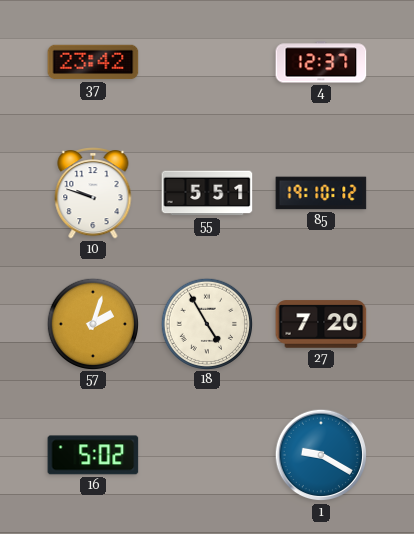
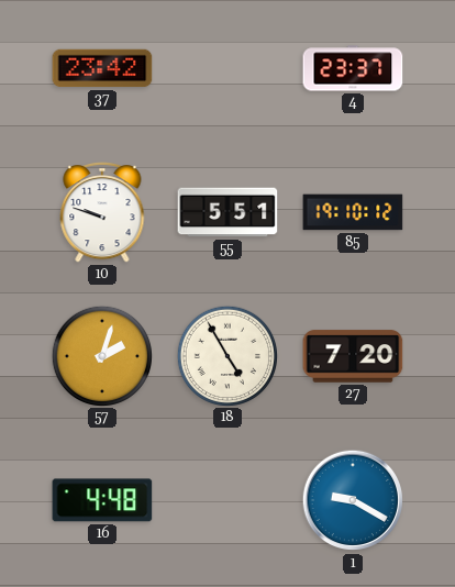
4: 12:37 -> 23:37 (353, 68)
16: 5:02 -> 4:48 (102, 500)
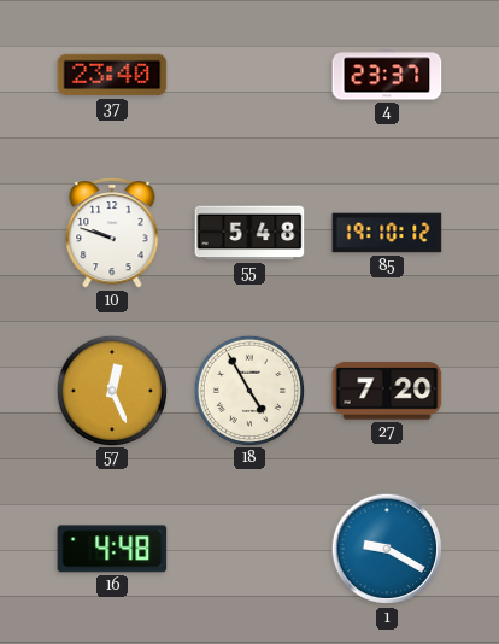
37: 23:42 -> 23:40 (112, 75)
55: 5:51 -> 5:48 (249, 233)
57: 2:03 -> 12:26 (111, 390)
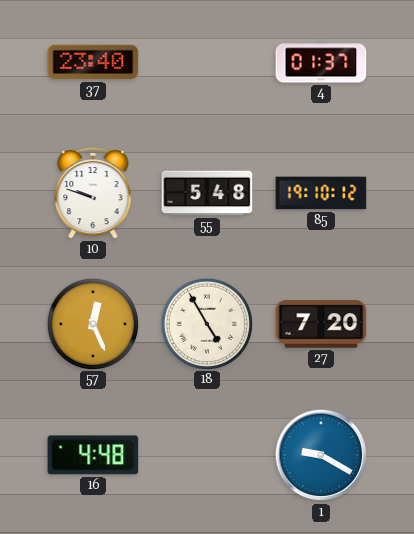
4: 23:37 -> 01:37 (321, 62)
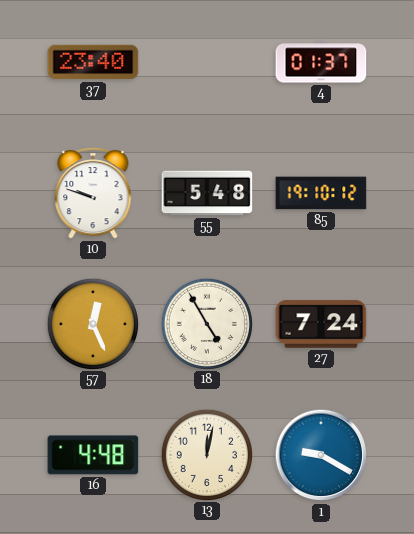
27: 7:20 -> 7:24 (321, 324)
13: none -> 12:02 (206, 454)
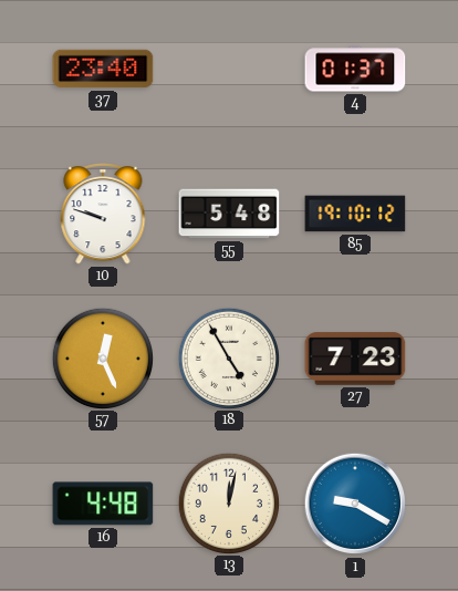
27: 7:24 -> 7:23 (355, 359)
